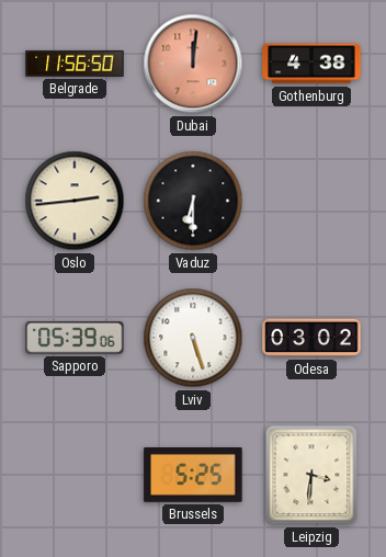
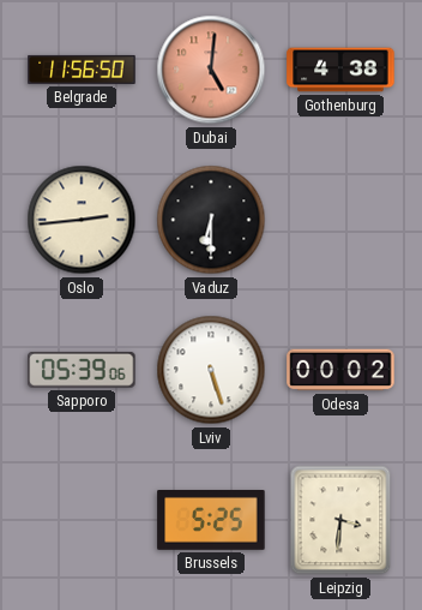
Dubai: 12:01 -> 5:01 (211, 70)
Odesa: 03:02 -> 00:02 (340, 370)
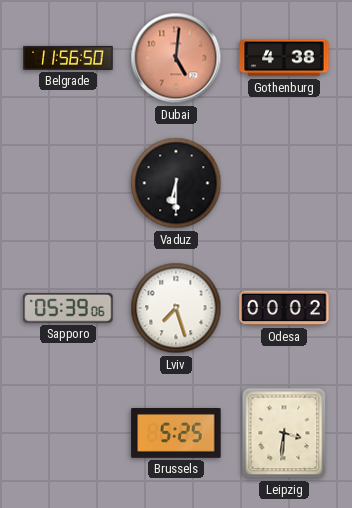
Oslo: 2:44 -> none (82, 220)
Lviv: 5:27 -> 7:27 (176, 308)
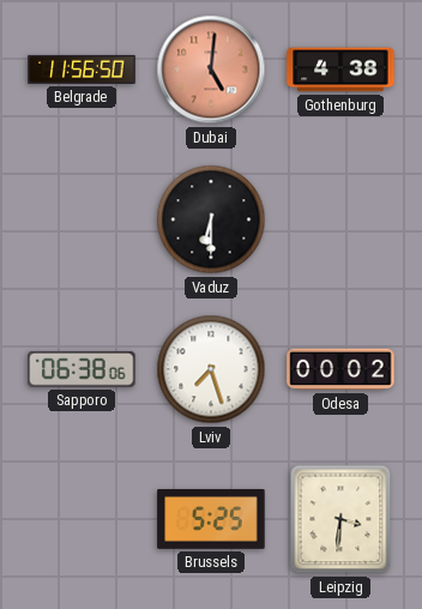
Sapporo: 05:39 -> 06:38 (82, 369)
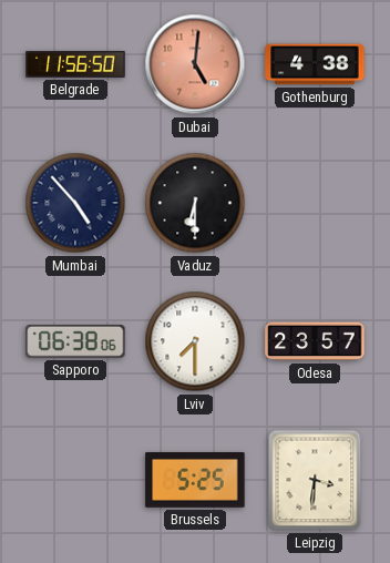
Mumbai: none -> 4:53 (75, 203)
Lviv: 7:27 -> 7:30 (195, 341)
Odesa: 00:02 -> 23:57 (315, 341)
